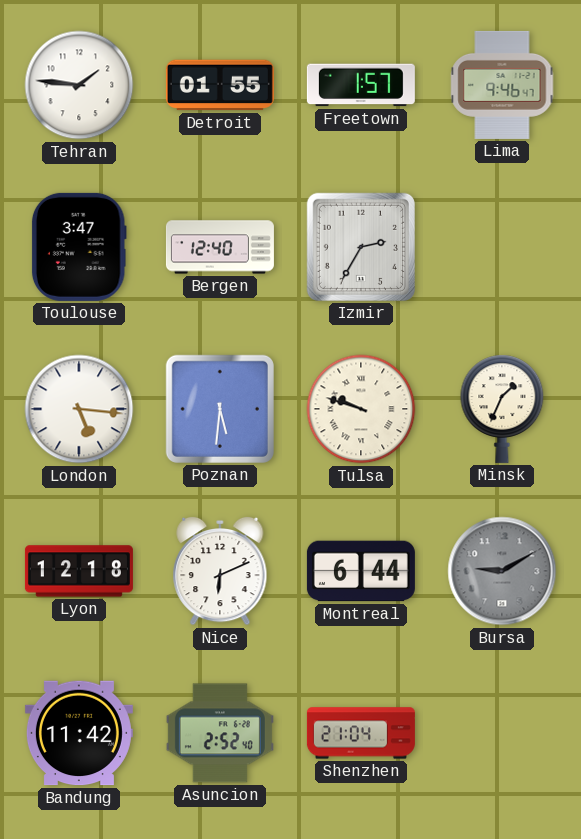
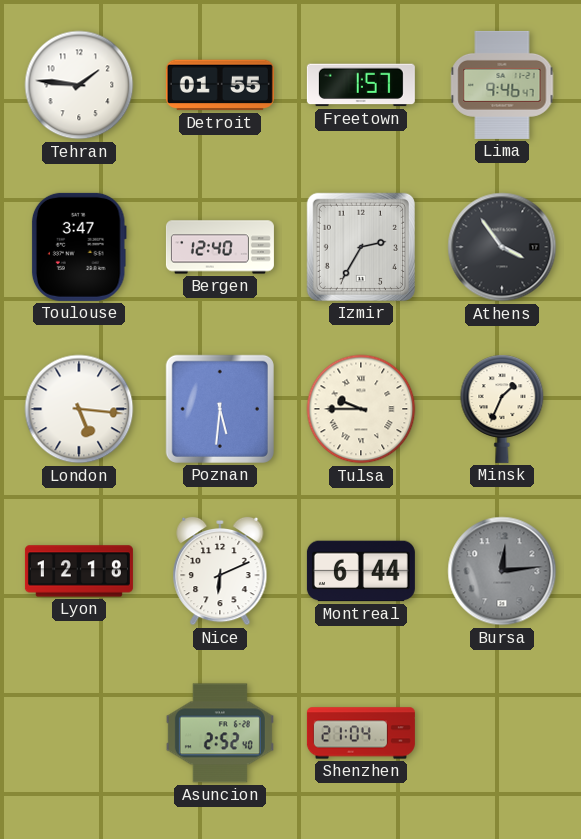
Athens: none -> 3:54 (502, 247)
Tulsa: 9:48 -> 9:45 (361, 409)
Bursa: 9:10 -> 12:14 (502, 571)
Bandung: 11:42 -> none (79, 733)
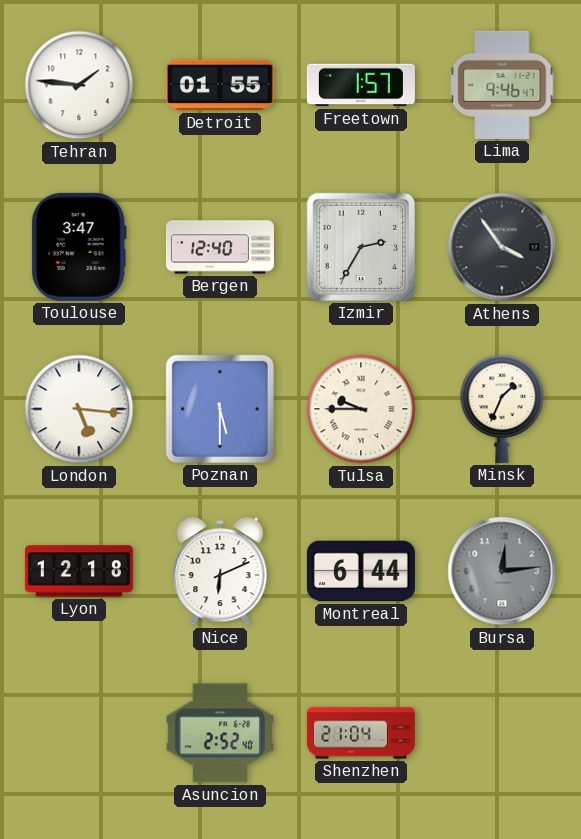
Poznan: 5:31 -> 5:30 (220, 409)
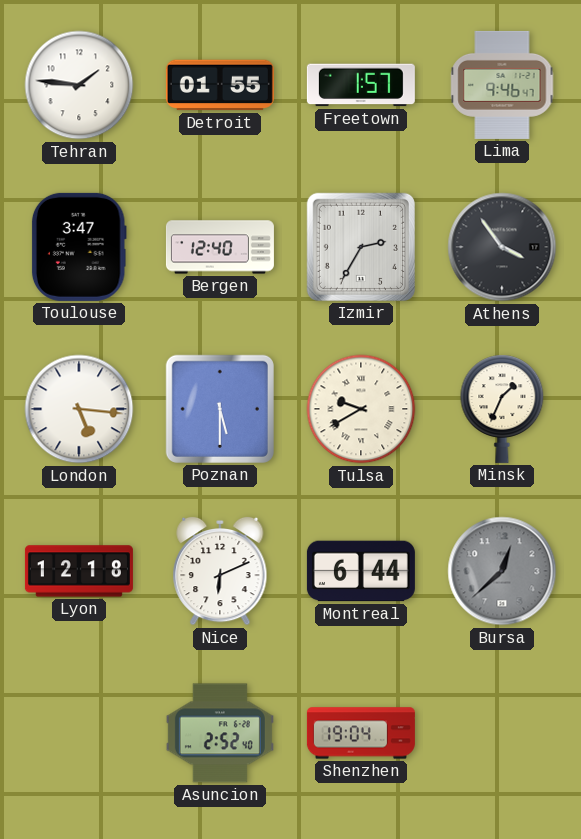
Tulsa: 9:45 -> 9:40 (361, 409)
Bursa: 12:14 -> 12:38 (502, 571)
Shenzhen: 21:04 -> 19:04 (361, 733)
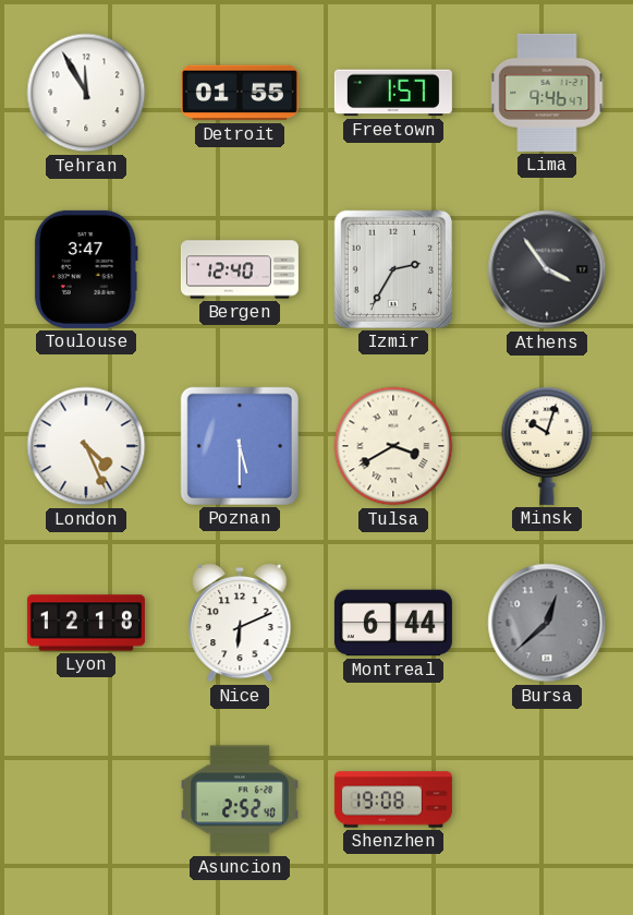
Tehran: 1:46 -> 11:55 (86, 93)
London: 5:16 -> 4:26 (86, 446)
Tulsa: 9:40 -> 3:40 (393, 446)
Minsk: 1:34 -> 10:03 (547, 446)
Shenzhen: 19:04 -> 19:08 (393, 799)
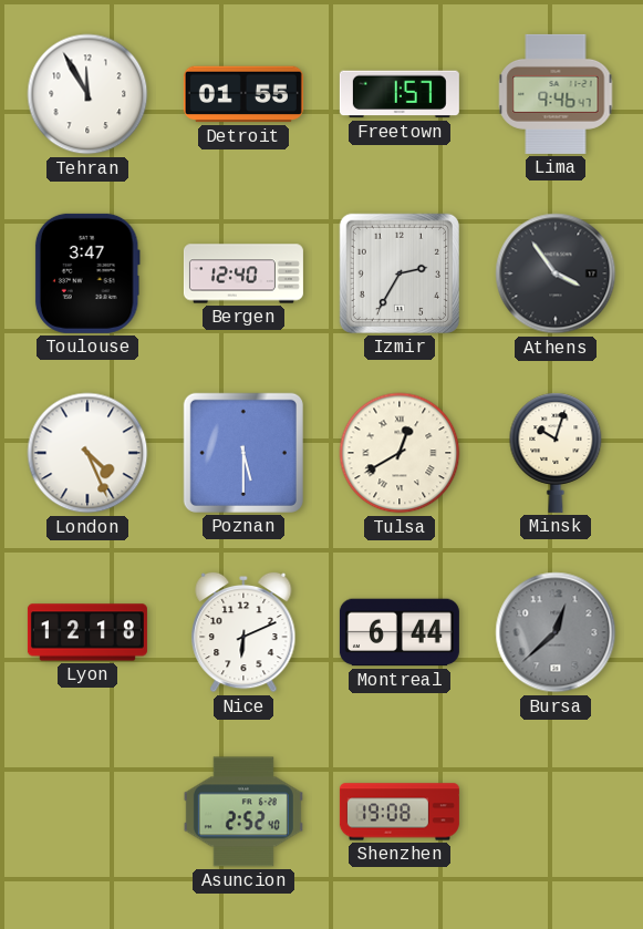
Tulsa: 3:40 -> 12:40 (400, 453)
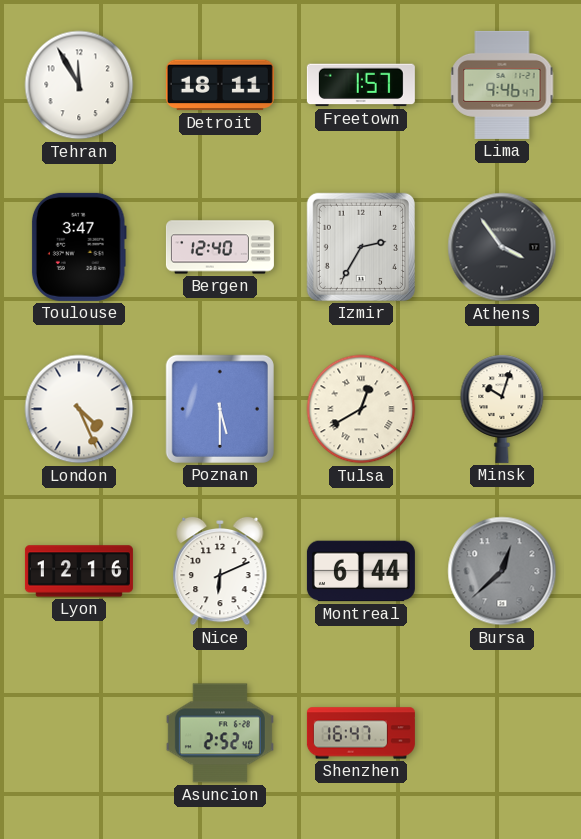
Detroit: 01:55 -> 18:11 (220, 85)
Lyon: 12:18 -> 12:16 (79, 571)
Shenzhen: 19:08 -> 16:47 (361, 733)
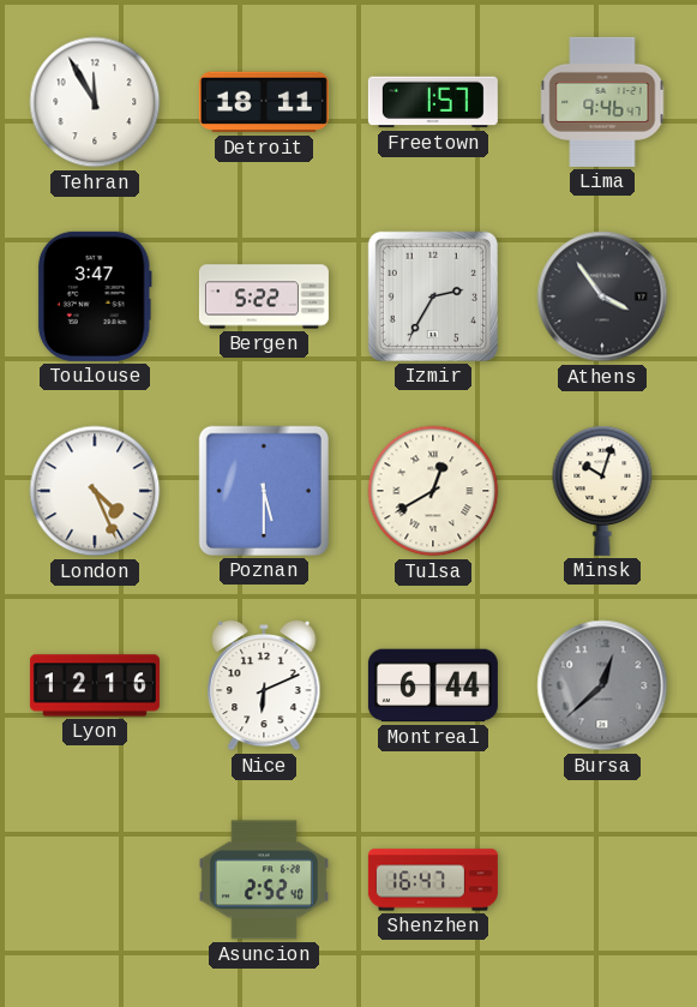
Bergen: 12:40 -> 5:22 (264, 296)
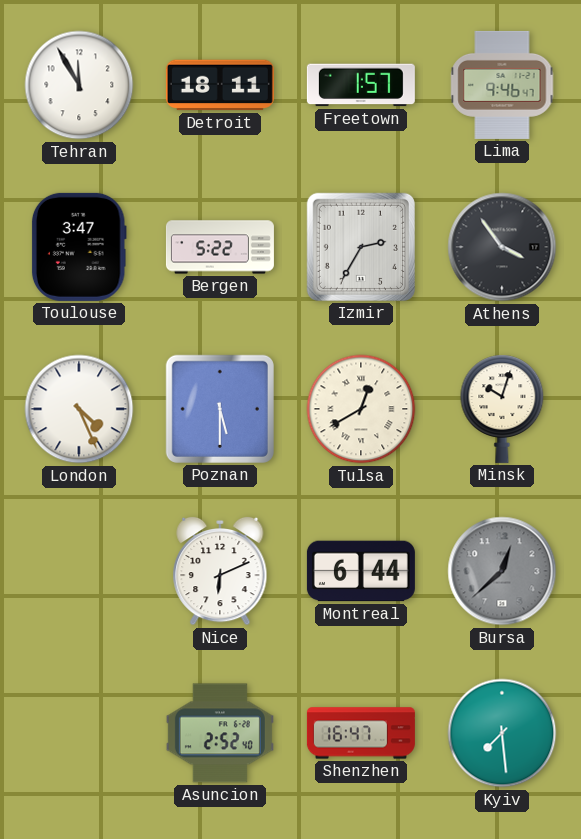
Lyon: 12:16 -> none (95, 685)
Kyiv: none -> 7:29 (502, 733)
